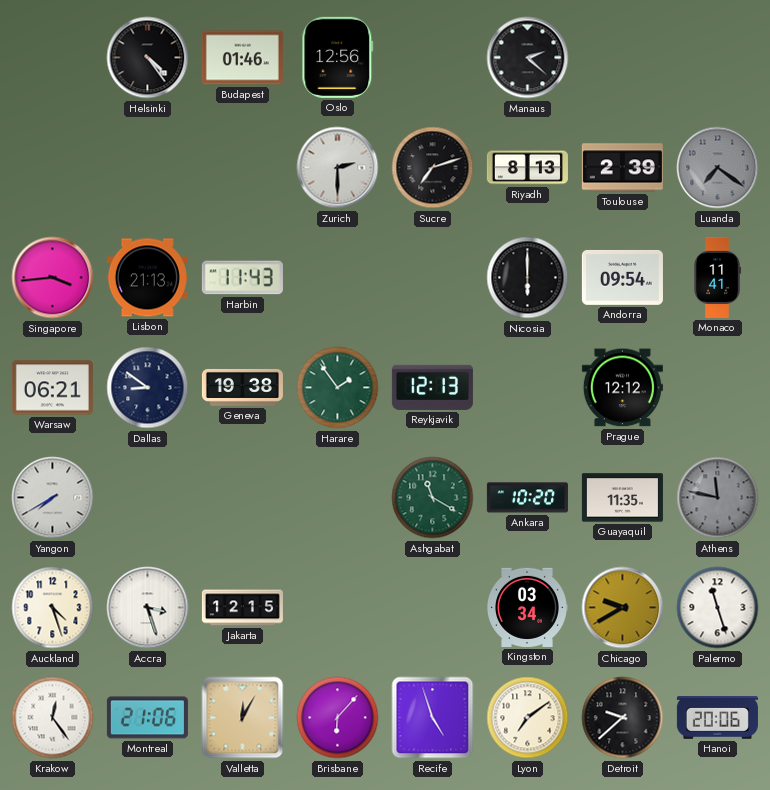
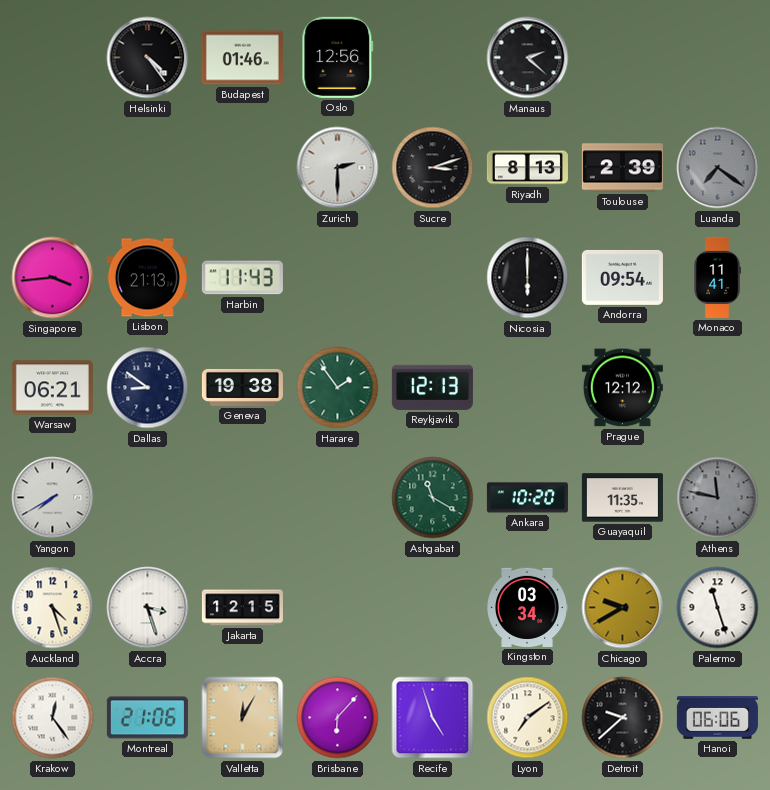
Sucre: 7:12 -> 3:12 (433, 168)
Hanoi: 20:06 -> 06:06 (717, 718)
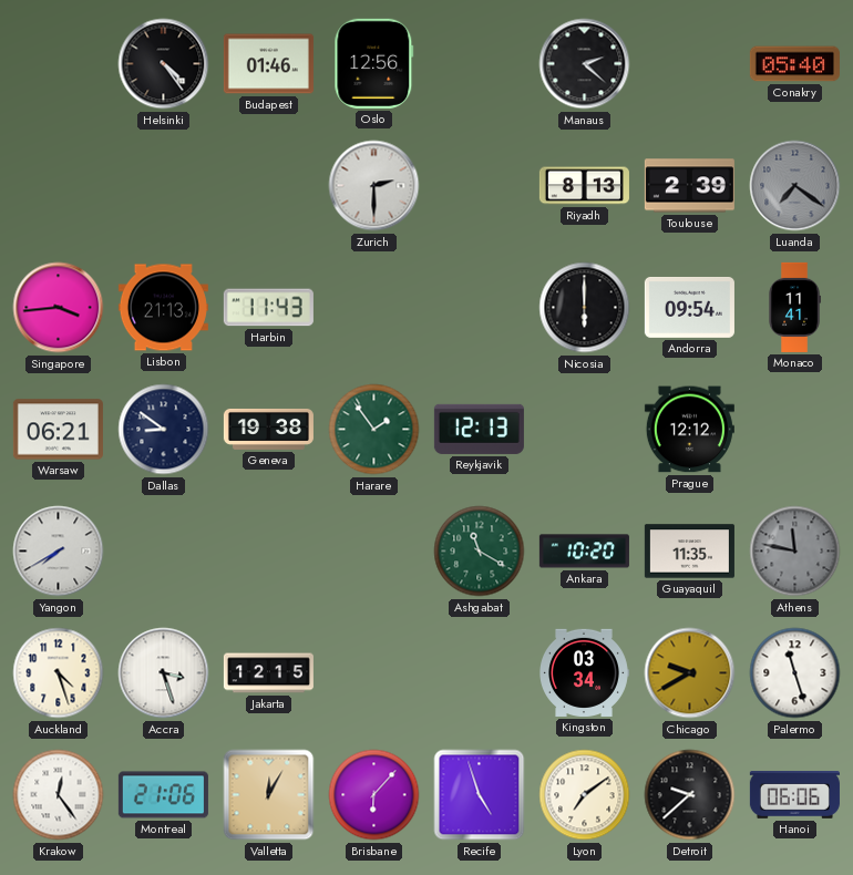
Conakry: none -> 05:40 (794, 64)
Sucre: 3:12 -> none (433, 168)
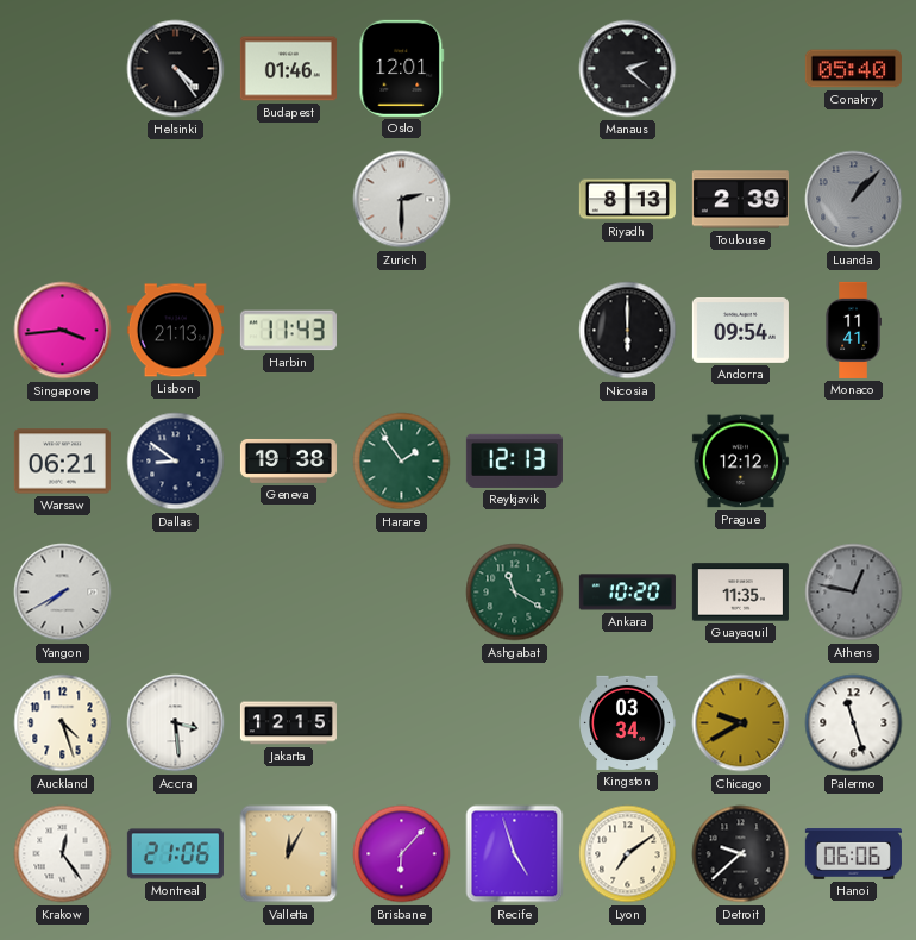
Oslo: 12:56 -> 12:01 (402, 68)
Luanda: 7:21 -> 1:07 (854, 200)
Athens: 11:47 -> 12:47 (854, 593)
Accra: 3:27 -> 3:29 (176, 723)
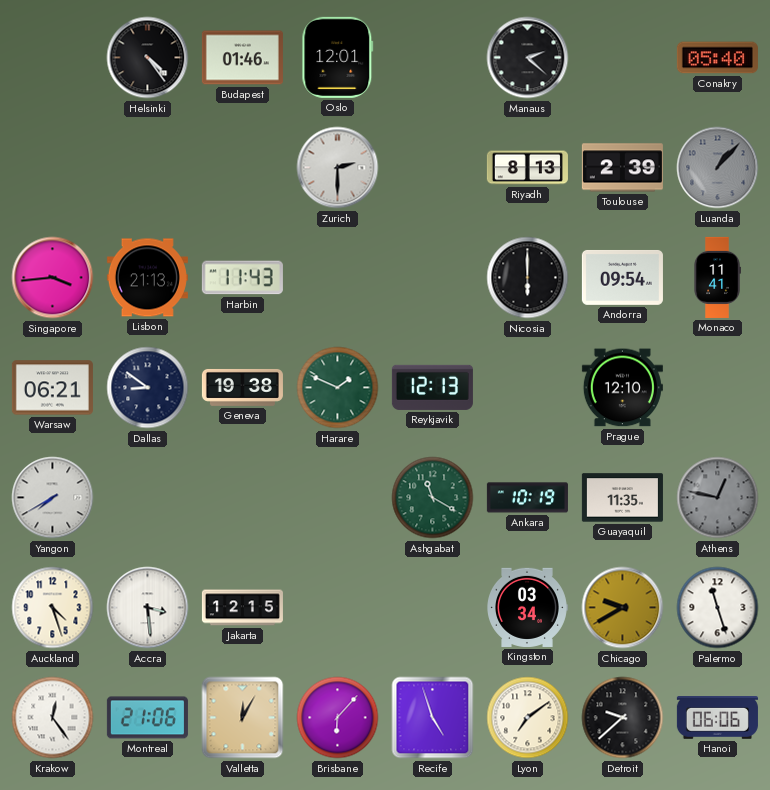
Harare: 1:54 -> 1:49 (338, 388)
Prague: 12:12 -> 12:10 (622, 388)
Ankara: 10:20 -> 10:19 (527, 498)
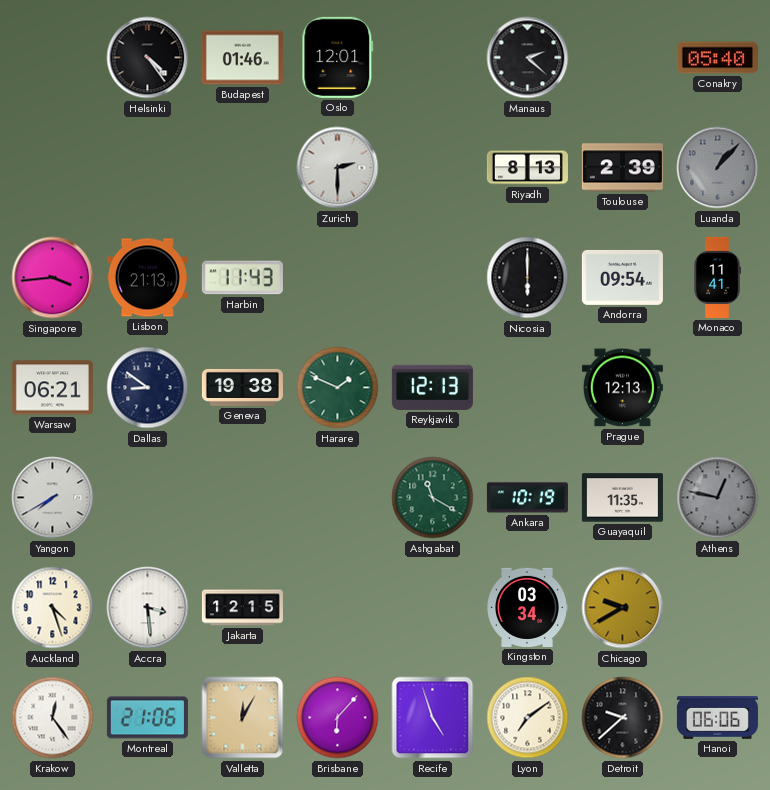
Prague: 12:10 -> 12:13 (622, 388)
Palermo: 11:27 -> none (718, 608)
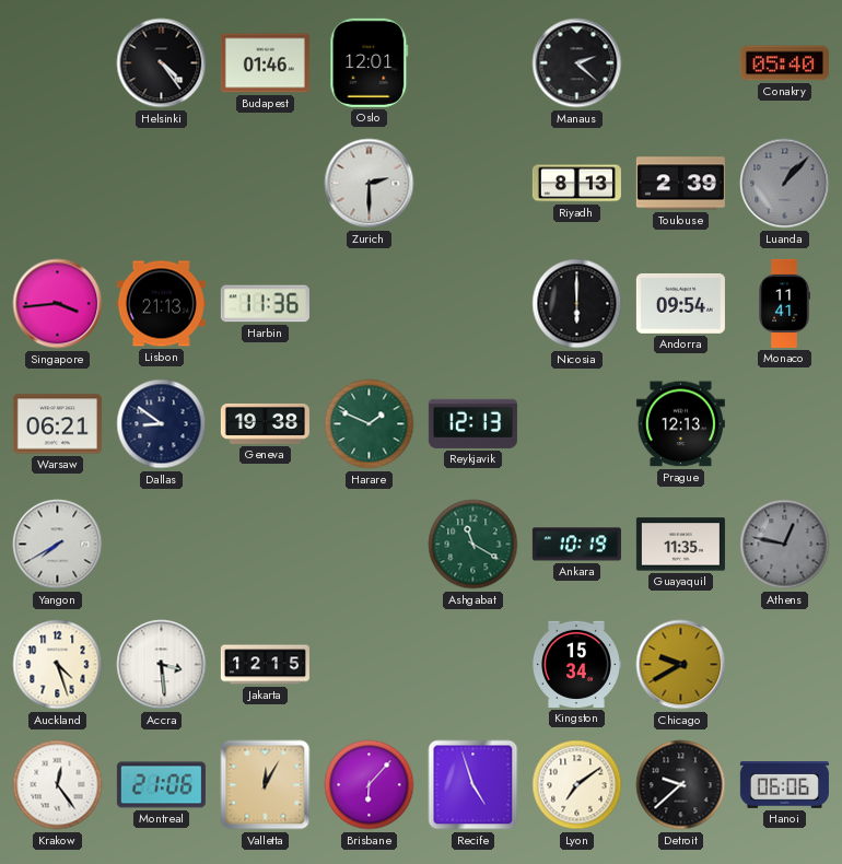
Harbin: 11:43 -> 11:36 (265, 304)
Kingston: 03:34 -> 15:34 (577, 664)
